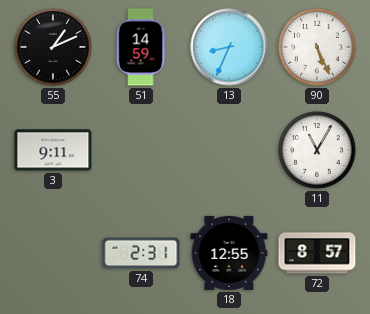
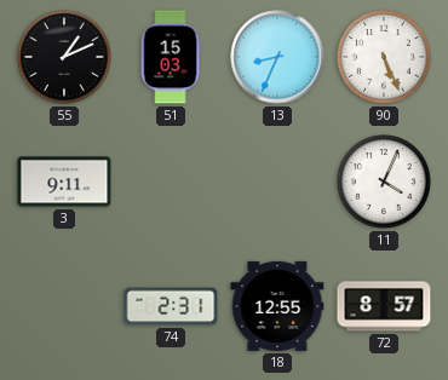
51: 14:59 -> 15:03 (171, 57)
11: 11:05 -> 4:04 (384, 182)
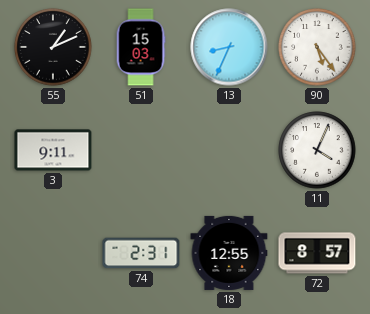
90: 5:26 -> 5:24 (317, 47)
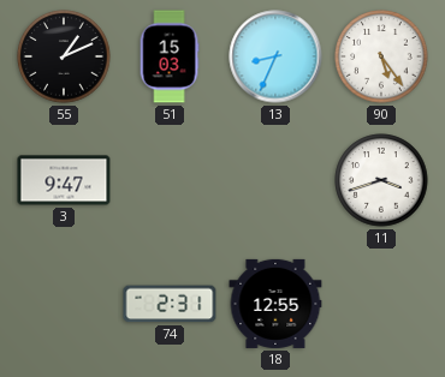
3: 9:11 -> 9:47 (64, 180)
11: 4:04 -> 3:42 (381, 180)
72: 8:57 -> none (317, 253)
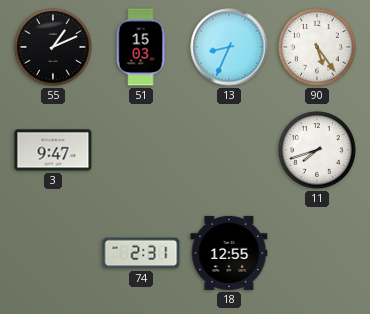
11: 3:42 -> 7:42 (317, 150)
